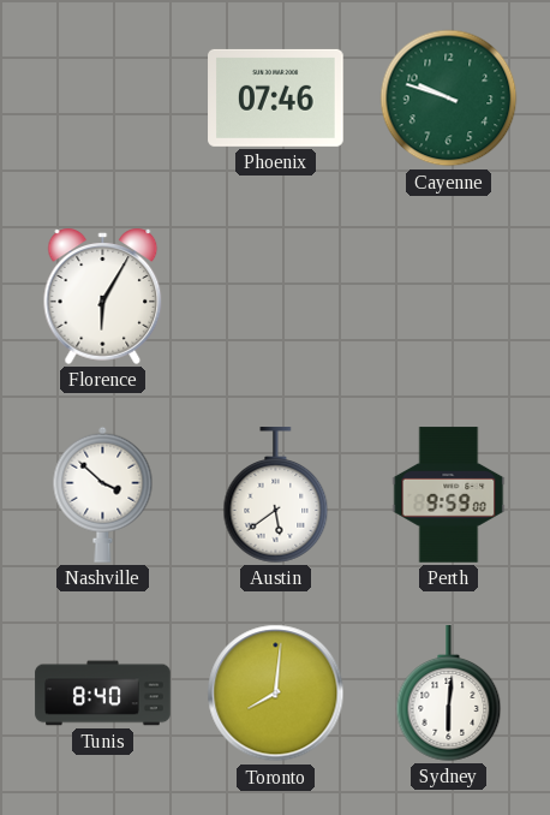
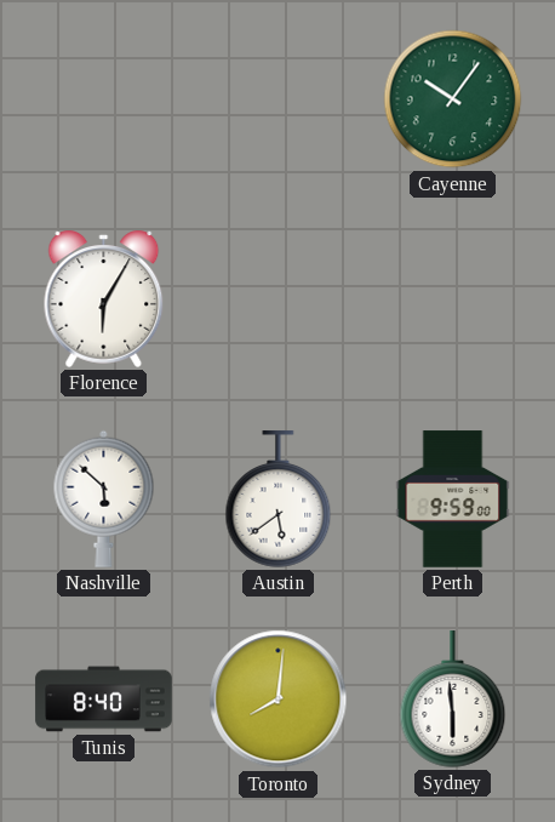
Phoenix: 07:46 -> none (276, 97)
Cayenne: 9:48 -> 10:06 (453, 99)
Nashville: 3:52 -> 5:52 (104, 498)
Sydney: 6:01 -> 5:59 (453, 700)
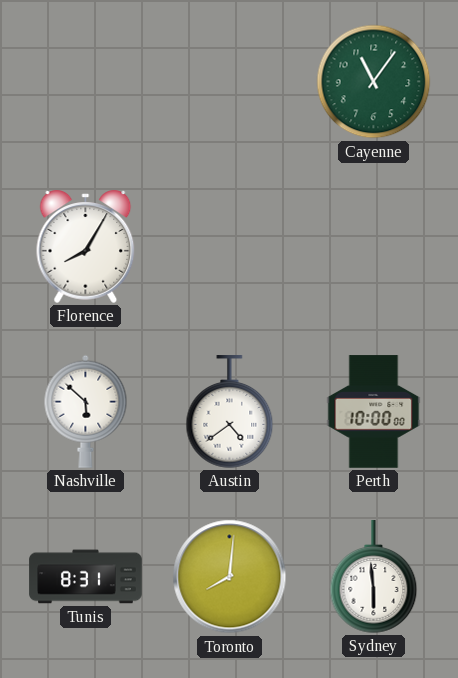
Cayenne: 10:06 -> 11:06 (374, 82)
Florence: 6:05 -> 8:05 (86, 246)
Austin: 5:39 -> 4:39 (230, 412)
Perth: 9:59 -> 10:00 (374, 412)
Tunis: 8:40 -> 8:31 (86, 577)
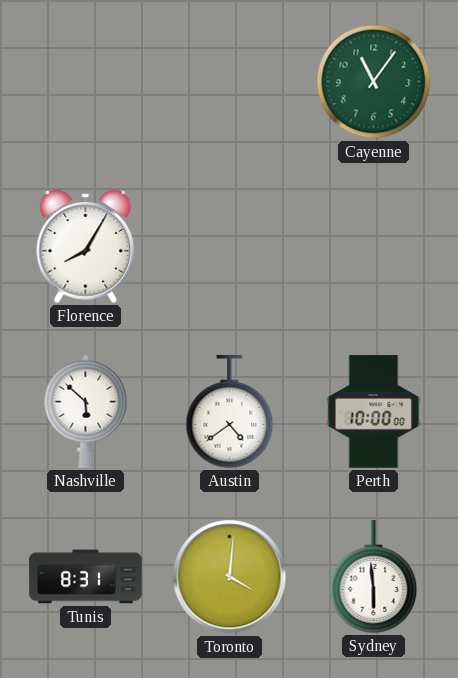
Toronto: 8:01 -> 4:01 (230, 577)
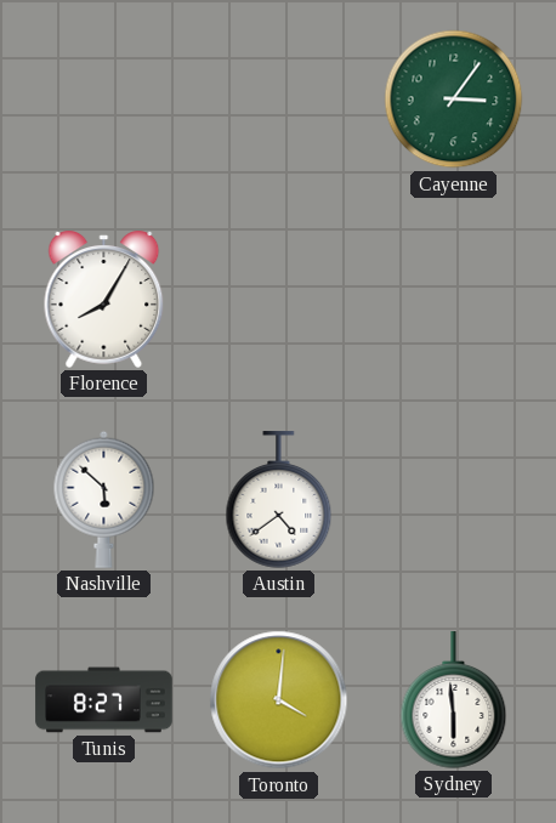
Cayenne: 11:06 -> 3:06 (454, 100)
Perth: 10:00 -> none (374, 412)
Tunis: 8:31 -> 8:27 (104, 700)
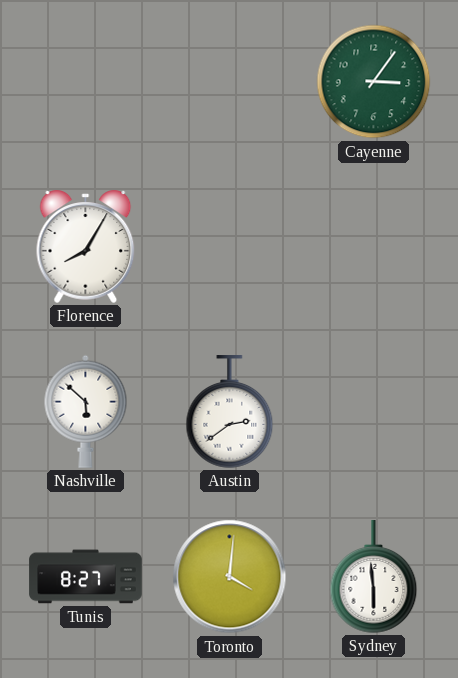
Austin: 4:39 -> 2:39 (230, 412)
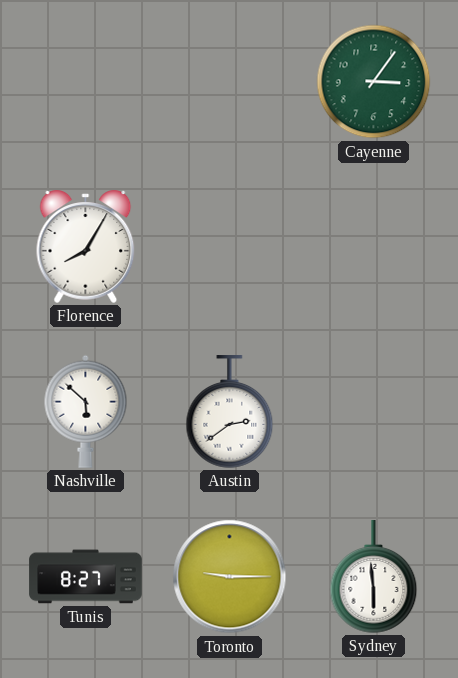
Toronto: 4:01 -> 9:15 (230, 577)
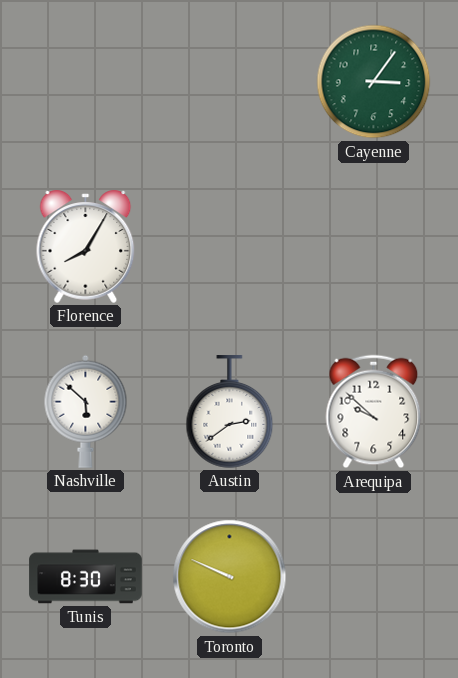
Arequipa: none -> 9:52 (374, 412)
Tunis: 8:27 -> 8:30 (86, 577)
Toronto: 9:15 -> 9:49 (230, 577)
Sydney: 5:59 -> none (374, 577)
